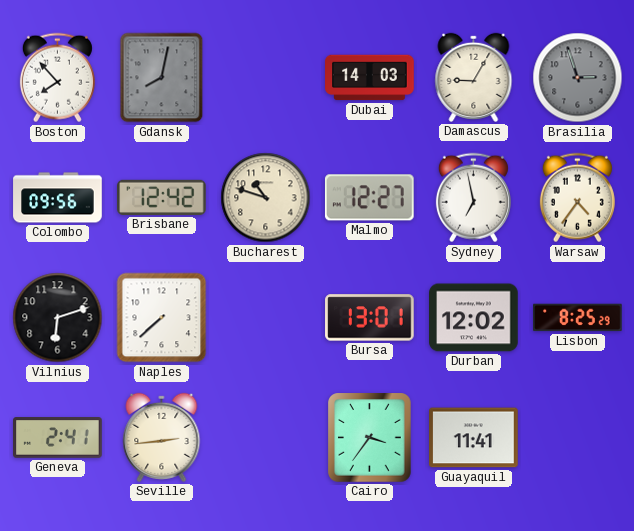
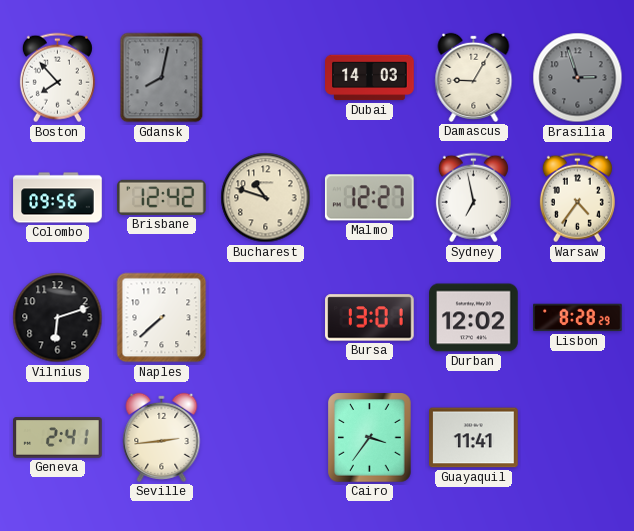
Lisbon: 8:25 -> 8:28 (578, 318)
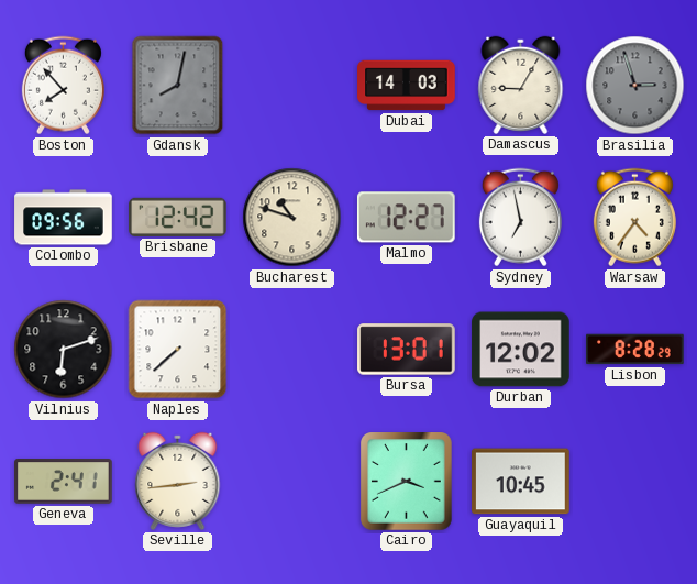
Cairo: 3:36 -> 3:41 (407, 482)
Guayaquil: 11:41 -> 10:45 (521, 482)
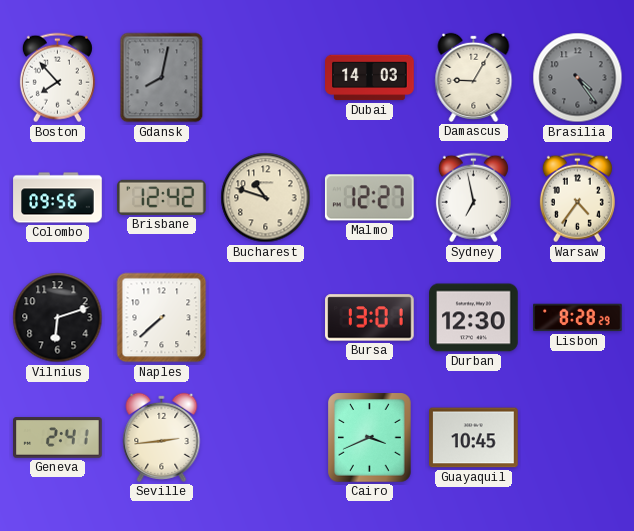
Brasilia: 2:57 -> 4:24 (578, 78)
Durban: 12:02 -> 12:30 (474, 318)
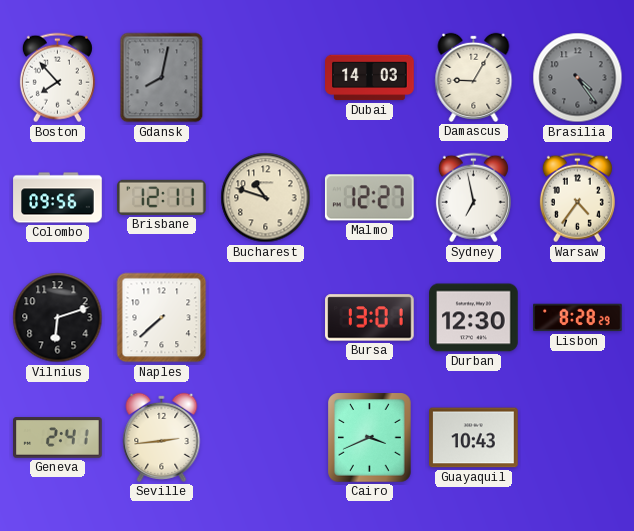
Brisbane: 12:42 -> 12:11 (162, 197)
Guayaquil: 10:45 -> 10:43 (474, 438)
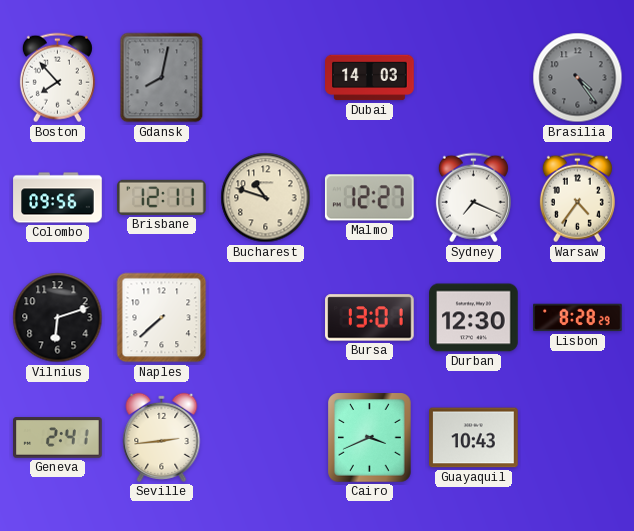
Damascus: 9:05 -> none (474, 77)
Sydney: 6:58 -> 7:19 (473, 198)
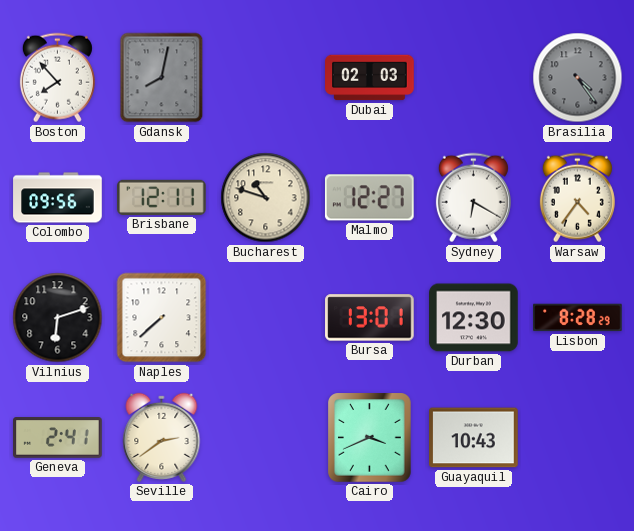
Dubai: 14:03 -> 02:03 (370, 78)
Sydney: 7:19 -> 6:20 (473, 198)
Seville: 2:44 -> 2:39 (162, 437)
